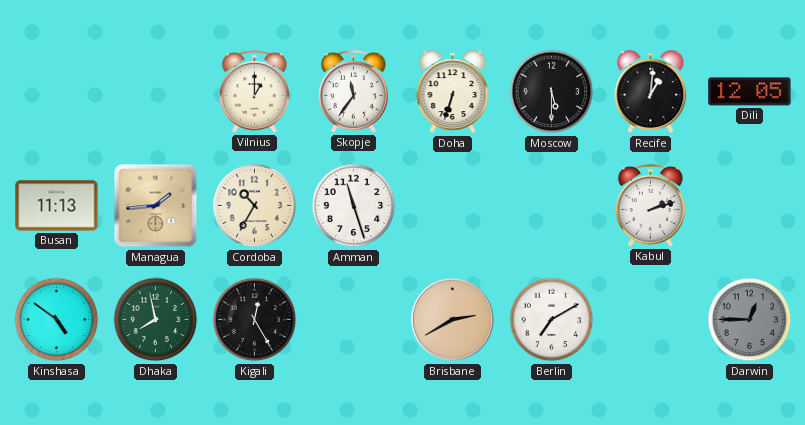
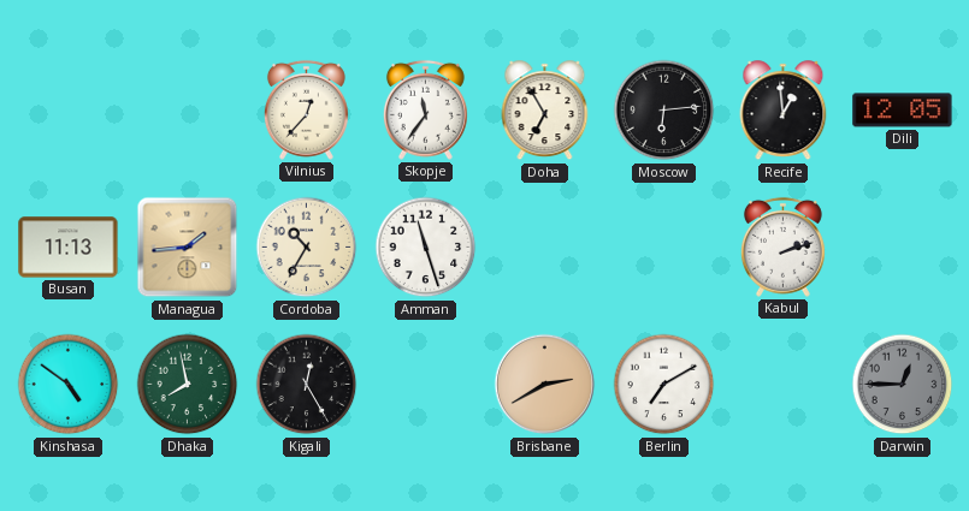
Vilnius: 1:00 -> 12:37 (306, 109)
Doha: 6:33 -> 6:55 (545, 111)
Moscow: 5:30 -> 6:14 (664, 111)
Recife: 1:01 -> 12:59 (784, 111)
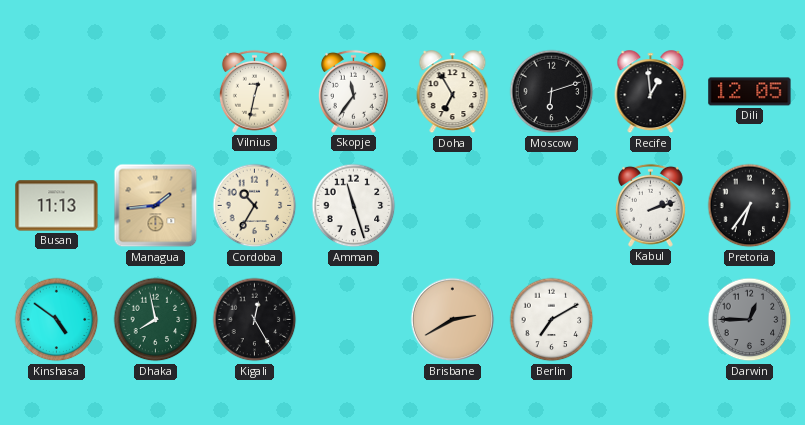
Vilnius: 12:37 -> 12:32 (254, 91)
Moscow: 6:14 -> 6:12 (552, 92)
Pretoria: none -> 6:36 (750, 206)
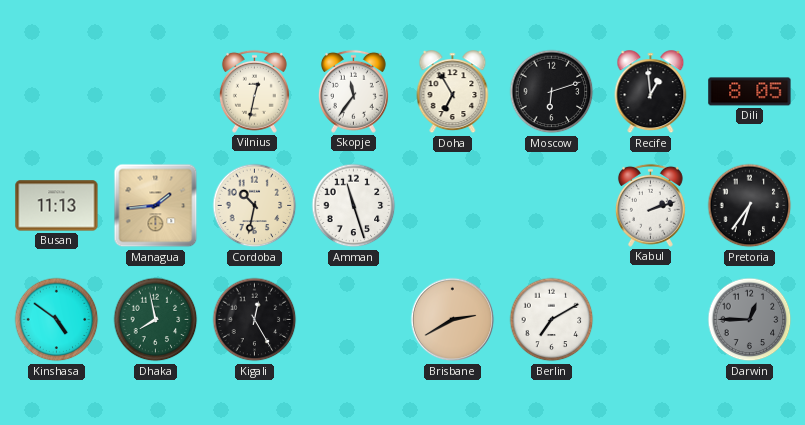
Dili: 12:05 -> 8:05 (750, 92)
Cordoba: 10:35 -> 10:32 (255, 206)
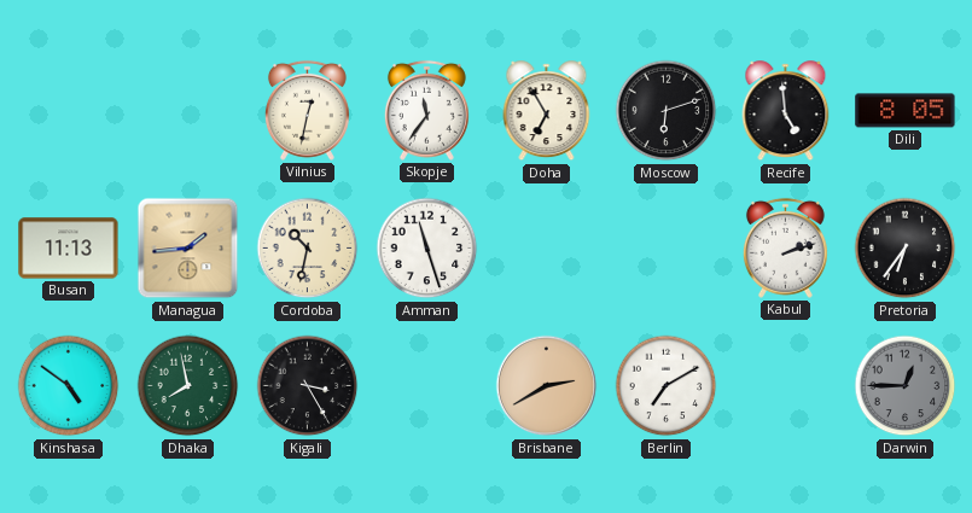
Recife: 12:59 -> 4:59 (786, 111)
Kigali: 12:25 -> 3:25 (308, 386)
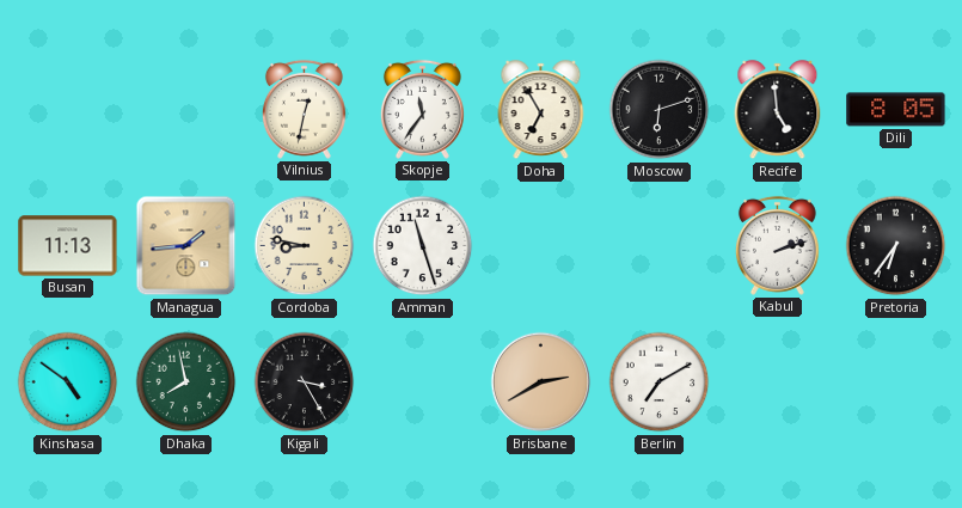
Cordoba: 10:32 -> 8:47 (305, 246)
Darwin: 12:45 -> none (906, 386)
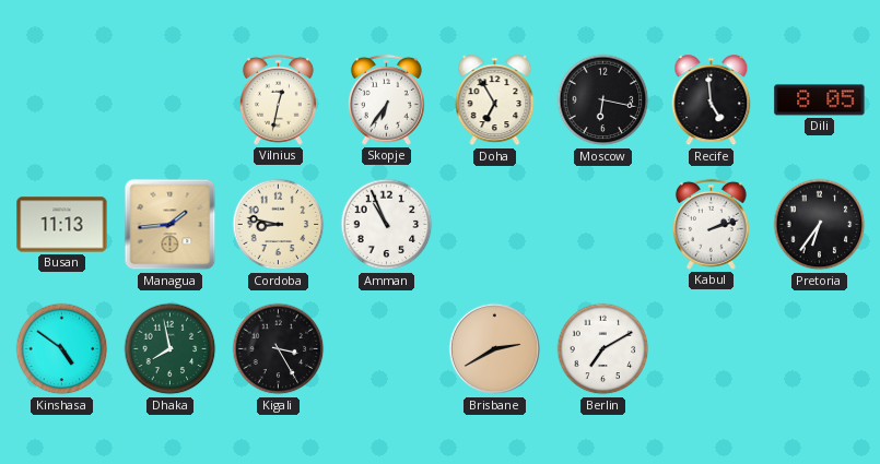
Skopje: 11:36 -> 6:36 (386, 99)
Moscow: 6:12 -> 6:17 (603, 100)
Amman: 11:27 -> 10:56 (387, 225)
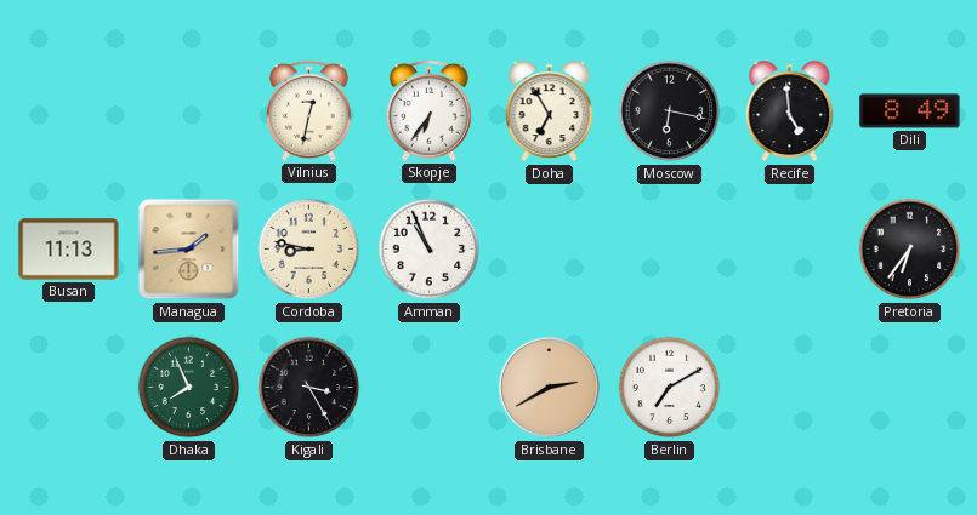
Dili: 8:05 -> 8:49 (910, 111)
Kabul: 2:12 -> none (711, 224)
Kinshasa: 4:51 -> none (62, 349)
Dhaka: 7:58 -> 7:56 (189, 388)
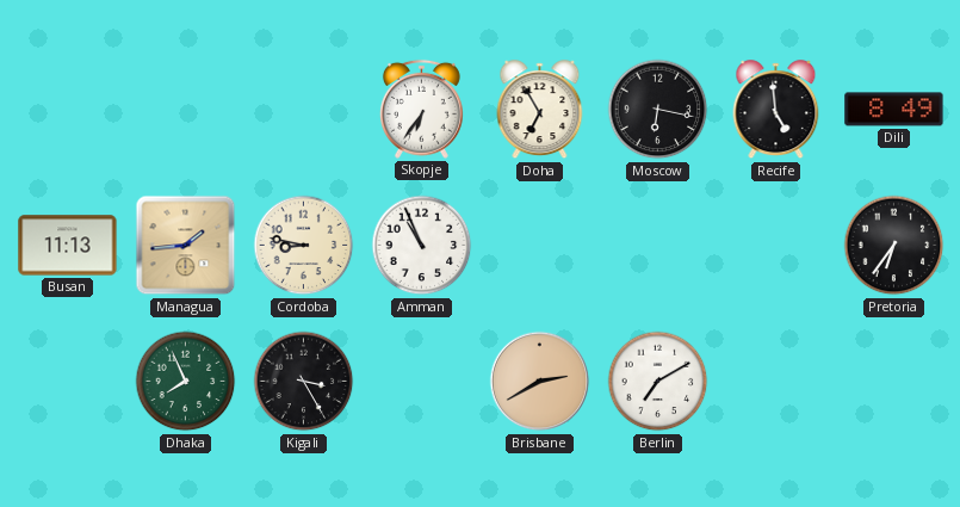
Vilnius: 12:32 -> none (308, 110)
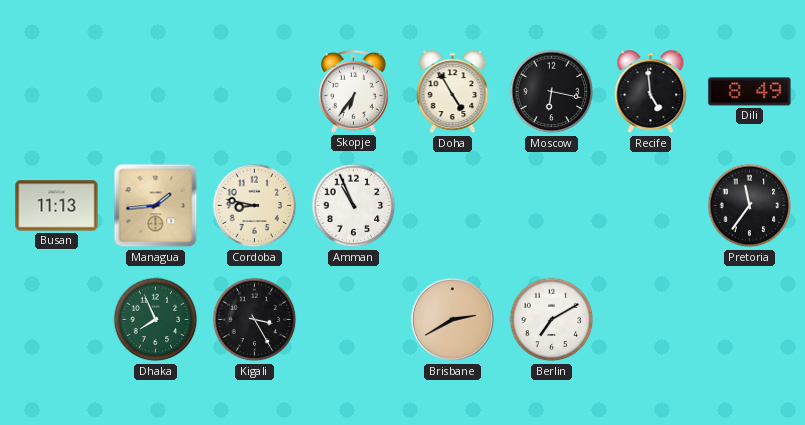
Doha: 6:55 -> 4:55 (453, 92)
Pretoria: 6:36 -> 11:36 (750, 206)
